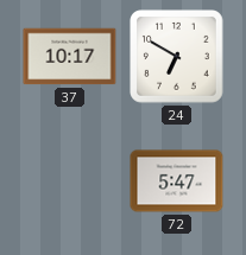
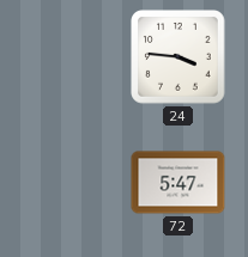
37: 10:17 -> none (70, 57)
24: 6:50 -> 3:46 (179, 57)
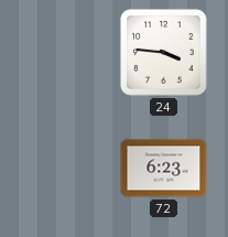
72: 5:47 -> 6:23 (164, 169)
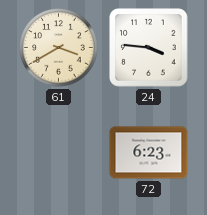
61: none -> 3:40 (59, 48)
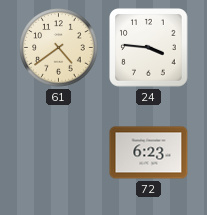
61: 3:40 -> 4:39 (59, 48)
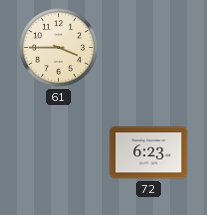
61: 4:39 -> 3:45 (59, 48)
24: 3:46 -> none (149, 48)
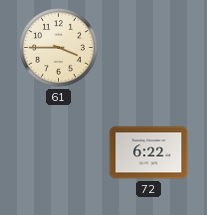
72: 6:23 -> 6:22 (149, 153)
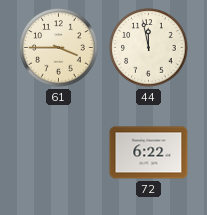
44: none -> 11:58 (149, 48)
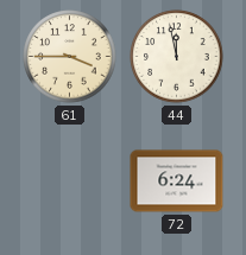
72: 6:22 -> 6:24 (177, 181)
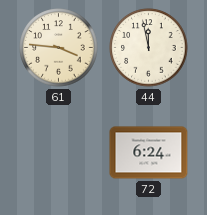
61: 3:45 -> 3:46 (59, 48)
